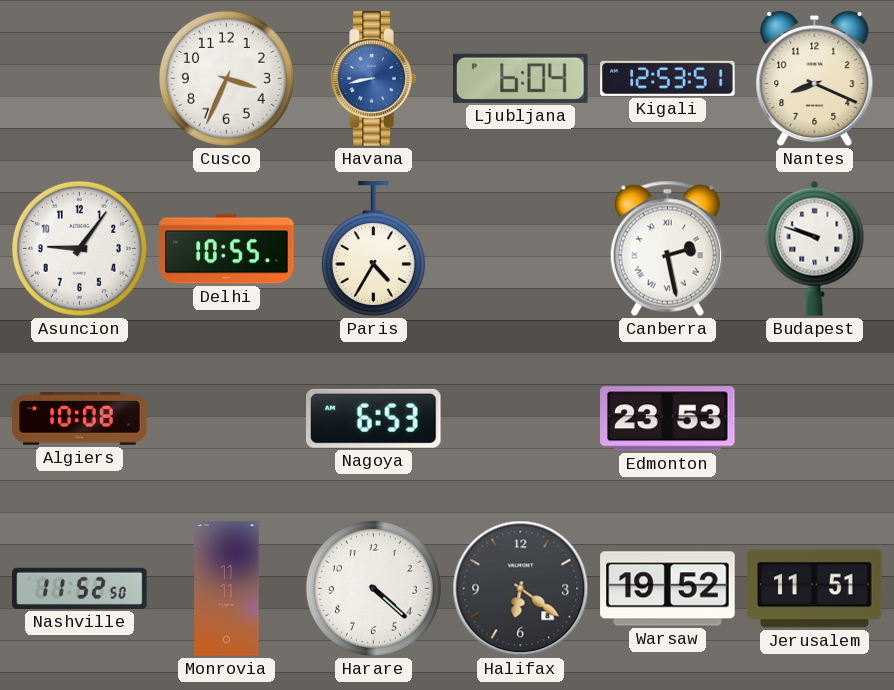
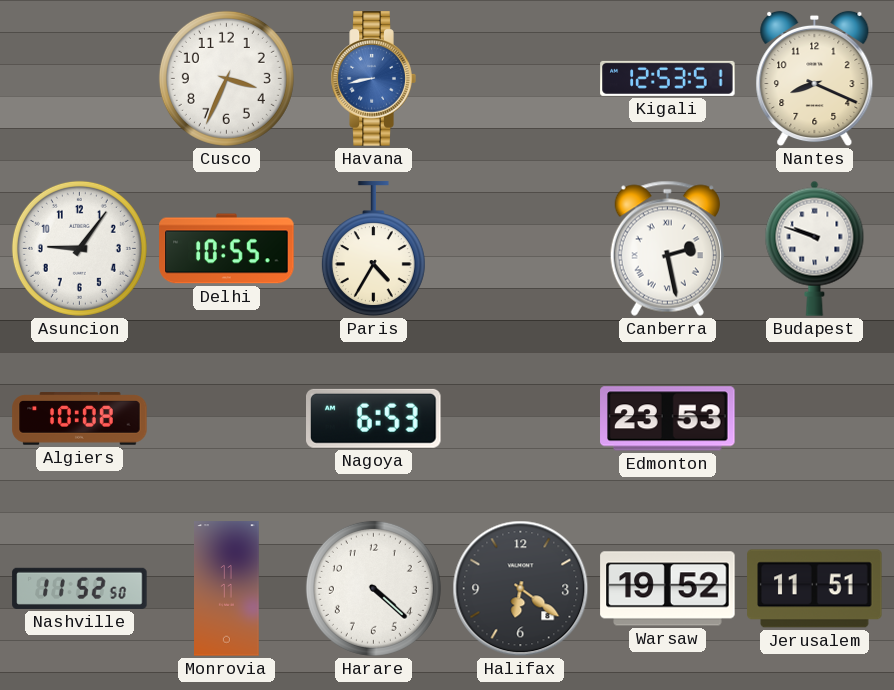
Ljubljana: 6:04 -> none (521, 78)
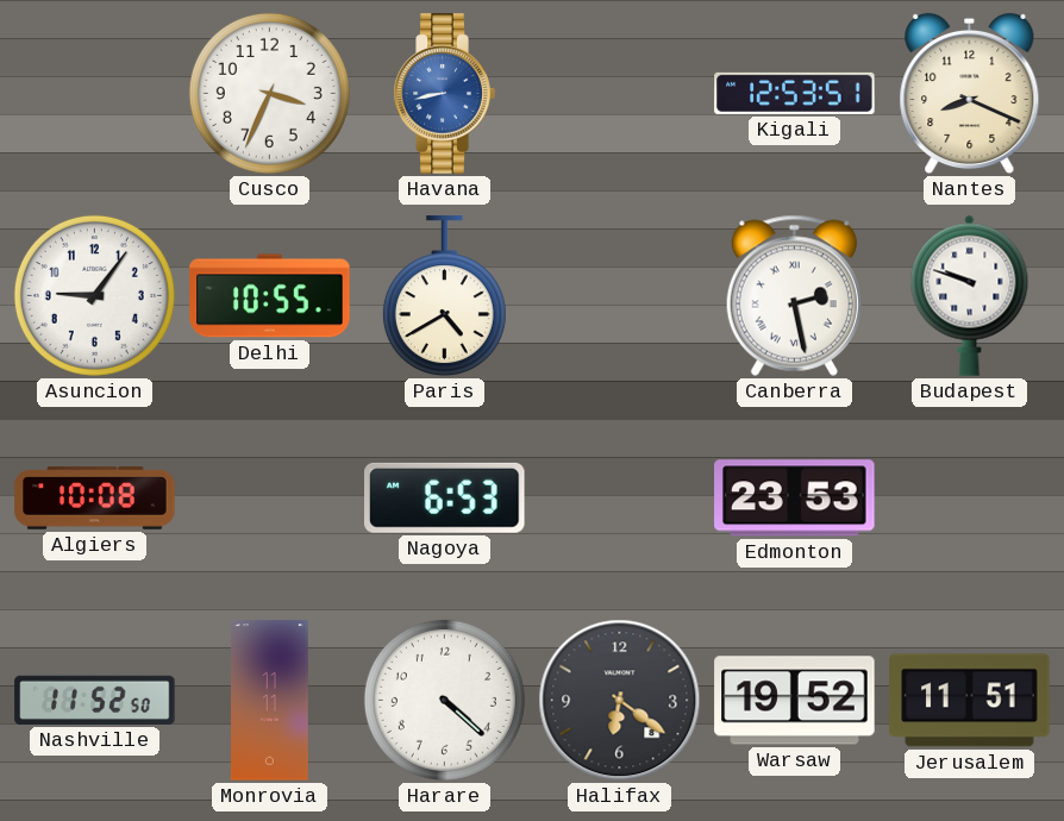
Paris: 4:35 -> 4:40 (444, 296)
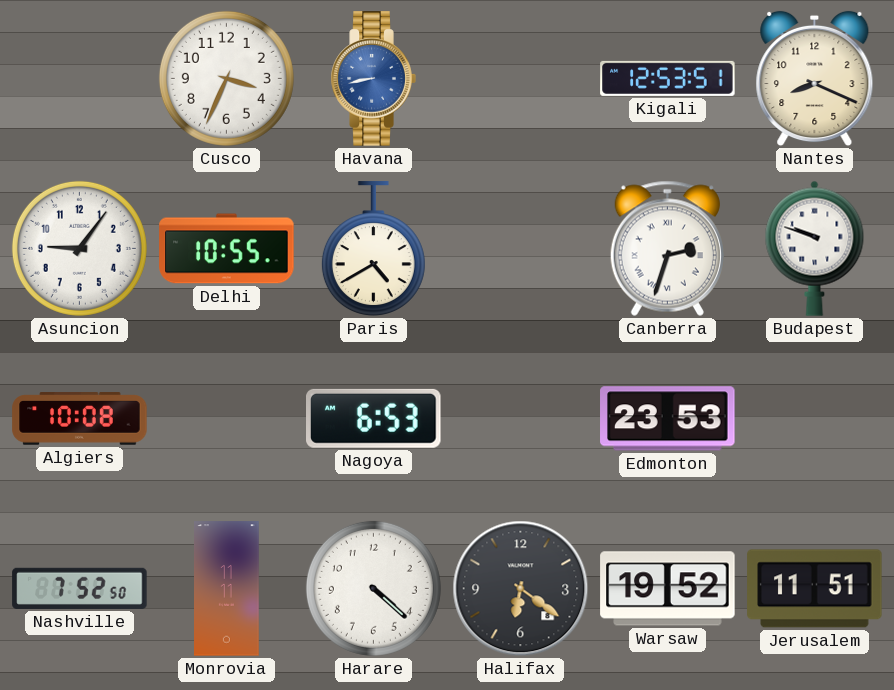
Canberra: 2:28 -> 2:33 (667, 248)
Nashville: 11:52 -> 7:52 (80, 588)
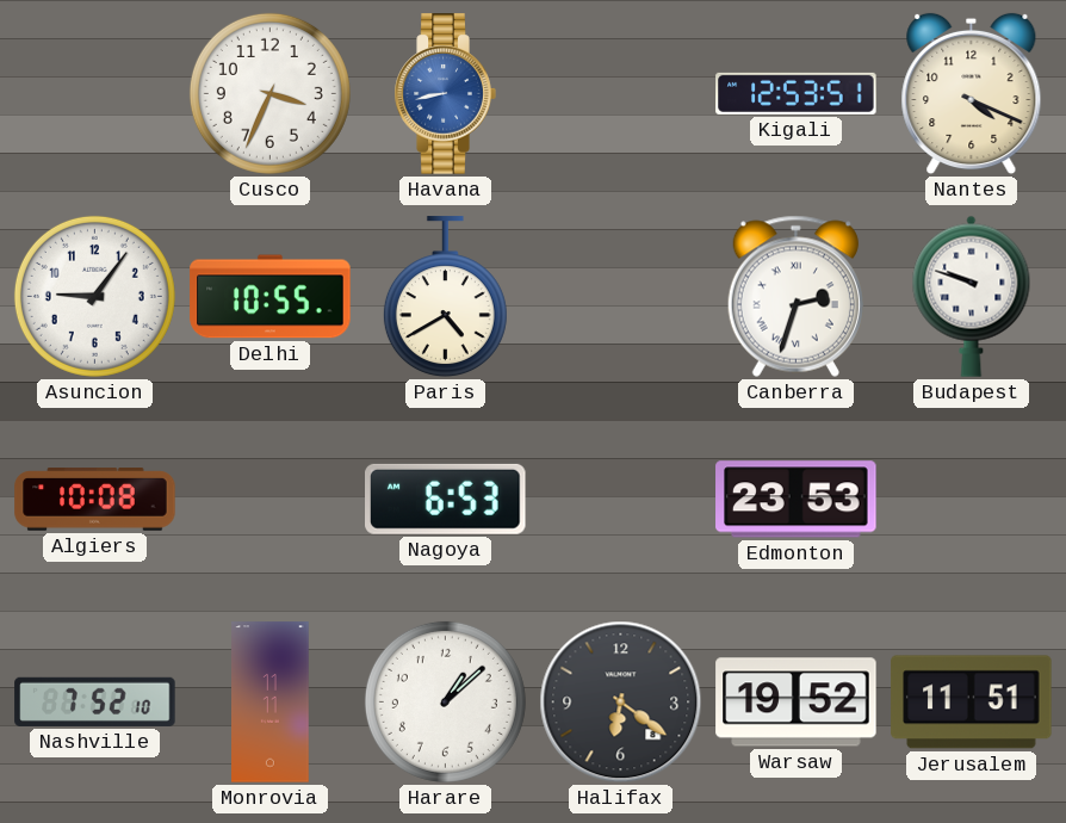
Nantes: 8:19 -> 4:19 (972, 94)
Nashville: 7:52:50 -> 7:52:10 (95, 701)
Harare: 4:22 -> 1:08 (445, 701)
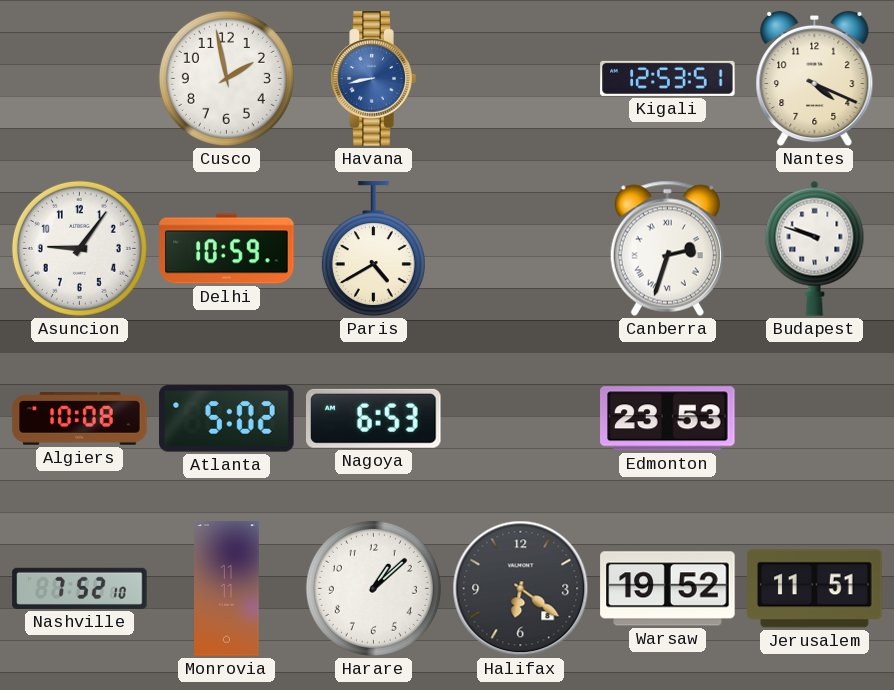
Cusco: 3:34 -> 1:58 (226, 78)
Delhi: 10:55 -> 10:59 (227, 249)
Atlanta: none -> 5:02 (227, 419)
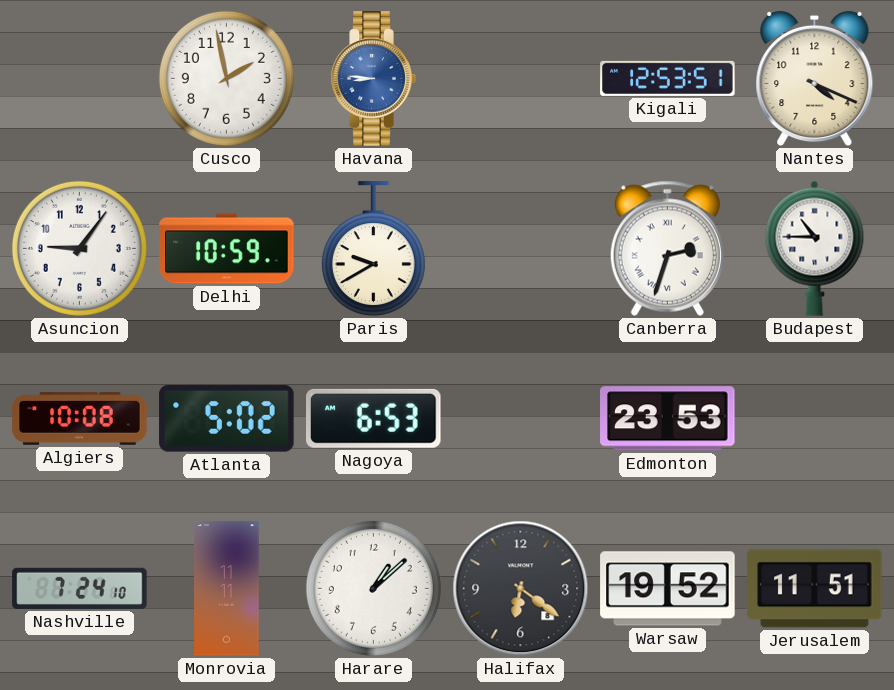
Havana: 8:43 -> 8:46 (373, 79)
Paris: 4:40 -> 9:40 (373, 249)
Budapest: 9:48 -> 10:45 (815, 248)
Nashville: 7:52 -> 7:24 (80, 588)
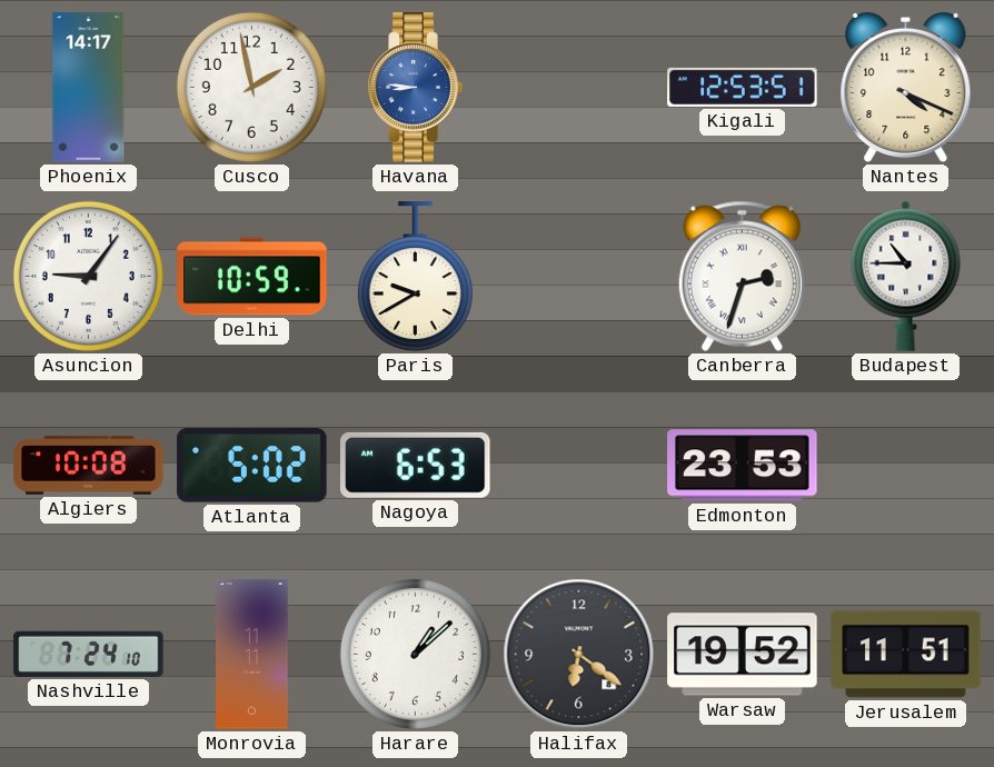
Phoenix: none -> 14:17 (89, 88)
